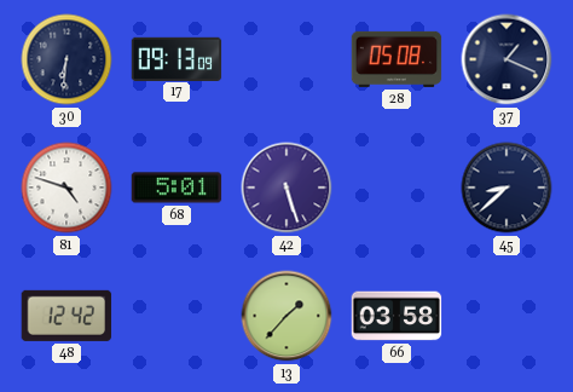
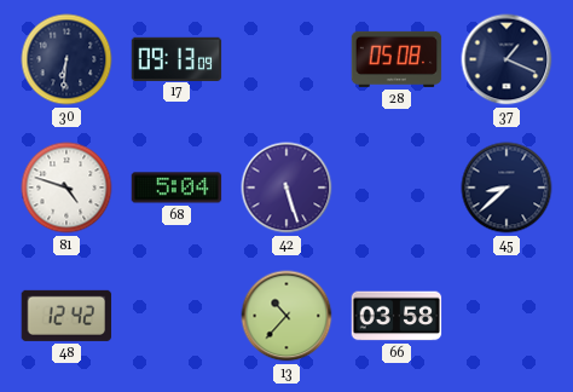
68: 5:01 -> 5:04 (176, 188)
13: 1:37 -> 10:37 (286, 316)
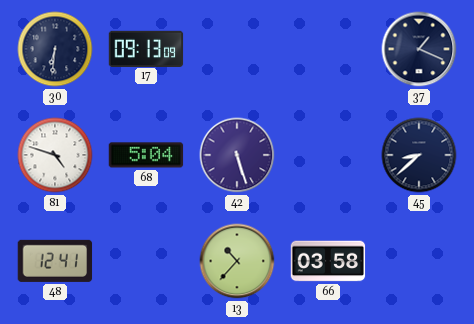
28: 05:08 -> none (397, 59)
48: 12:42 -> 12:41 (55, 261)
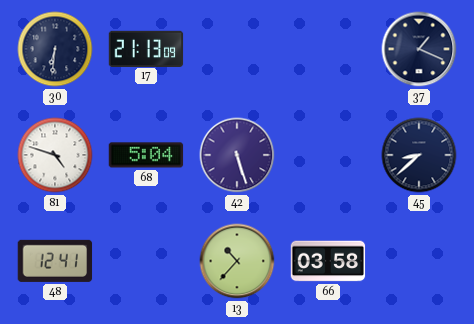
17: 09:13 -> 21:13 (146, 48)
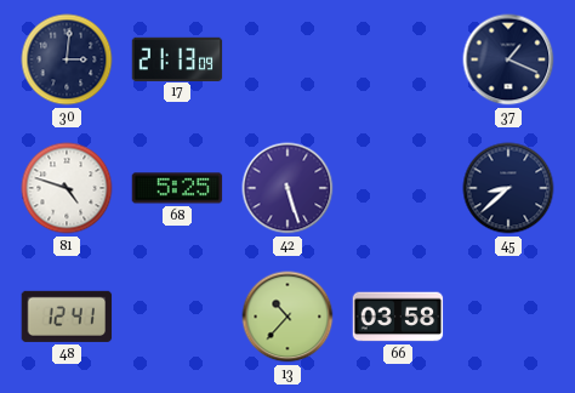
30: 6:31 -> 3:01 (67, 59)
68: 5:04 -> 5:25 (177, 188)
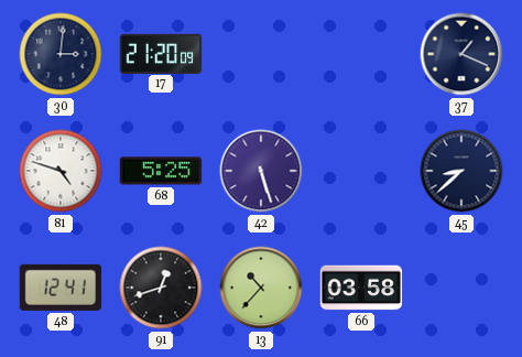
17: 21:13 -> 21:20 (161, 53)
91: none -> 12:42 (161, 288)
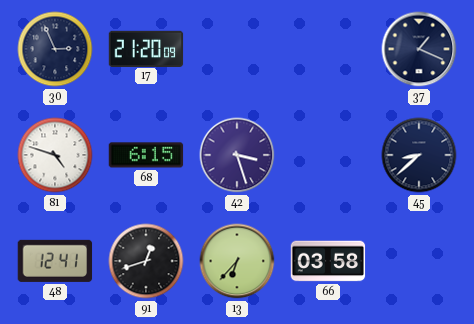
30: 3:01 -> 2:56 (55, 49)
68: 5:25 -> 6:15 (146, 155)
42: 5:27 -> 3:27 (237, 155)
13: 10:37 -> 6:37 (237, 261)
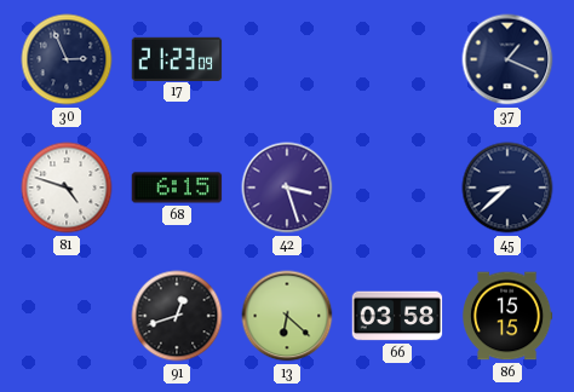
17: 21:20 -> 21:23 (177, 58)
48: 12:41 -> none (55, 261)
13: 6:37 -> 6:22 (287, 316)
86: none -> 15:15 (509, 316)
